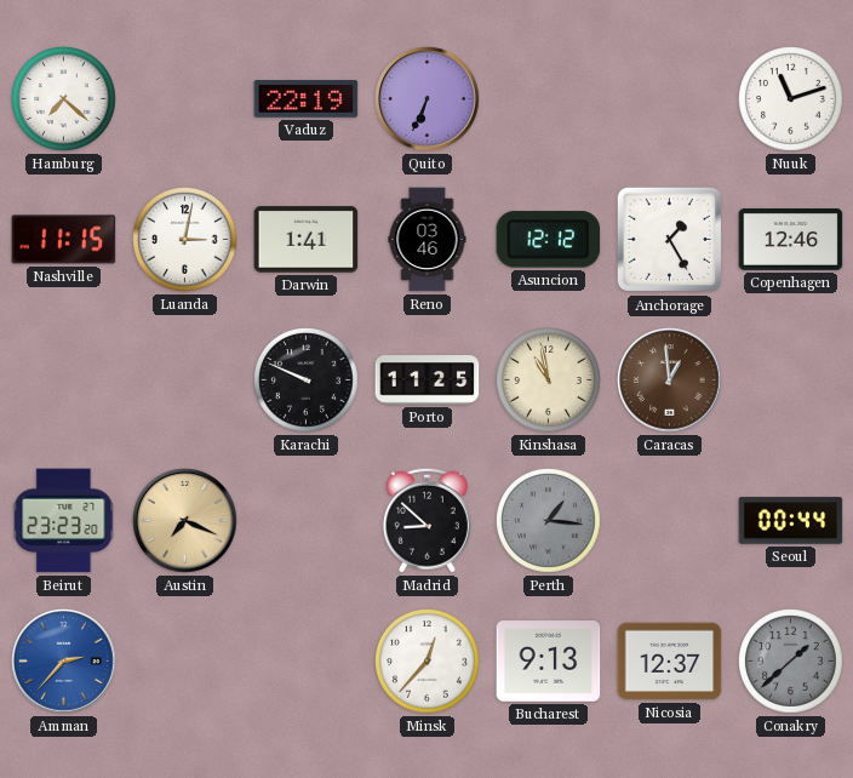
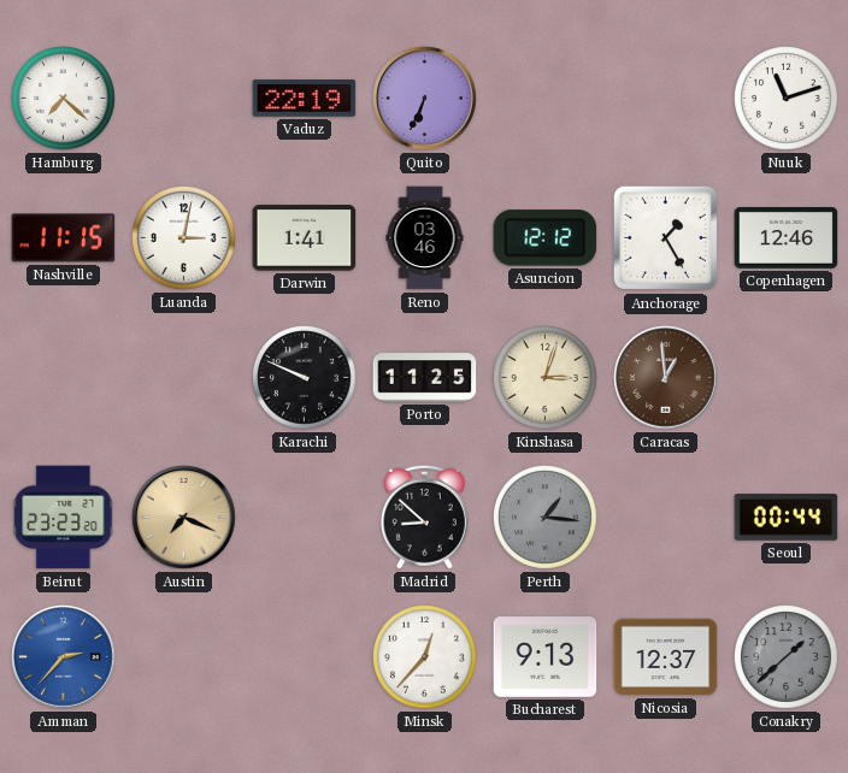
Kinshasa: 10:58 -> 3:03 (546, 378)
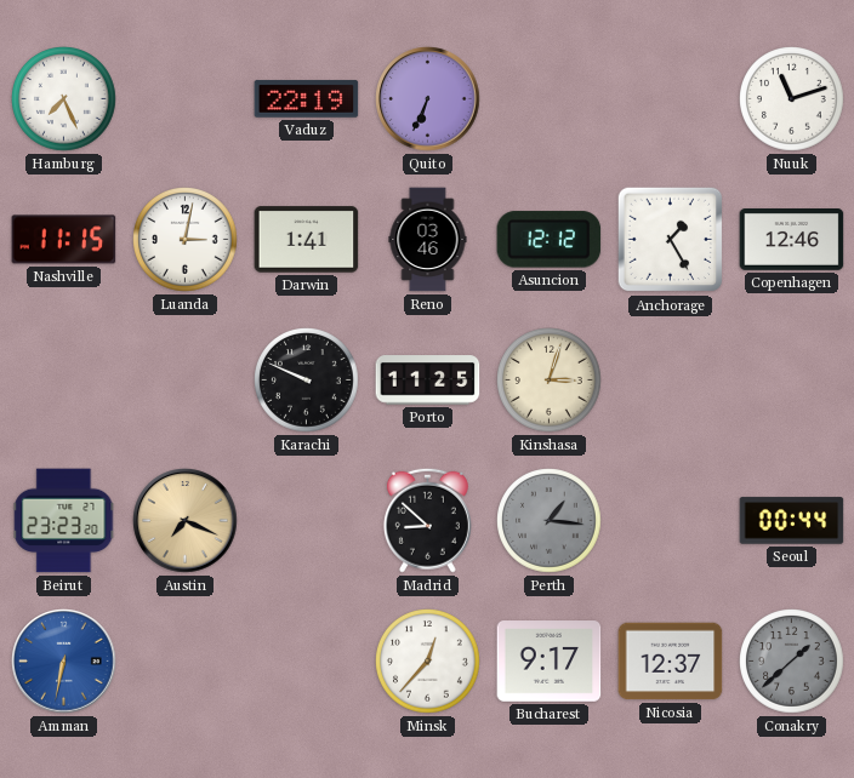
Hamburg: 7:22 -> 7:26 (64, 99)
Caracas: 12:59 -> none (666, 378)
Amman: 2:37 -> 6:32 (64, 662)
Bucharest: 9:13 -> 9:17 (550, 662)
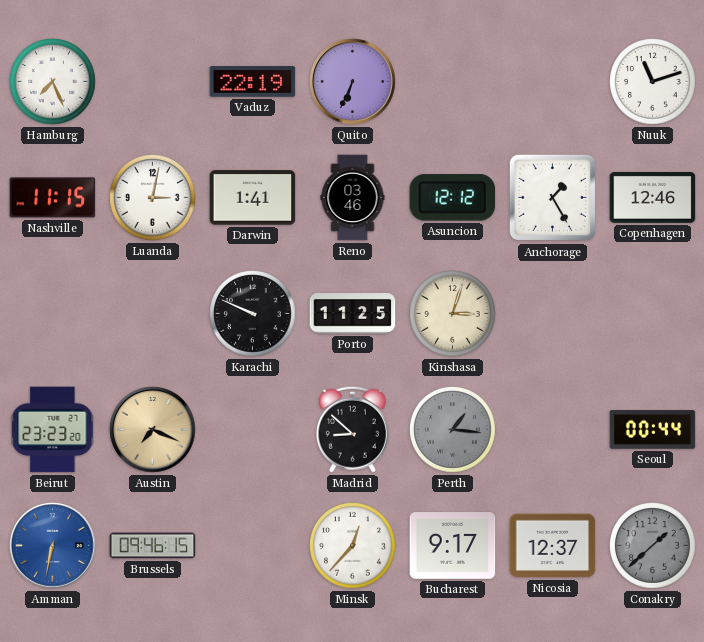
Brussels: none -> 09:46 (153, 546)
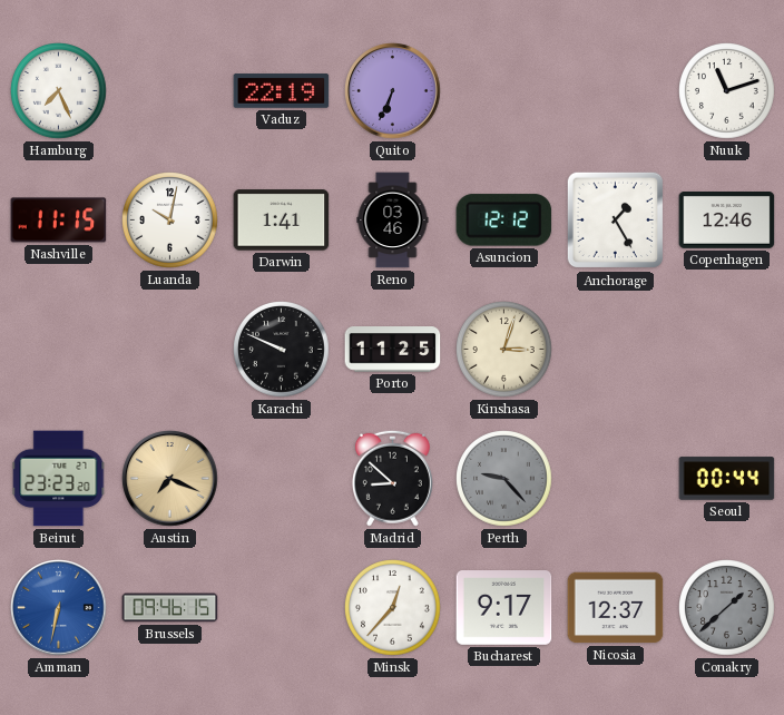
Luanda: 3:02 -> 10:02 (170, 221)
Perth: 1:16 -> 9:23 (504, 479)
